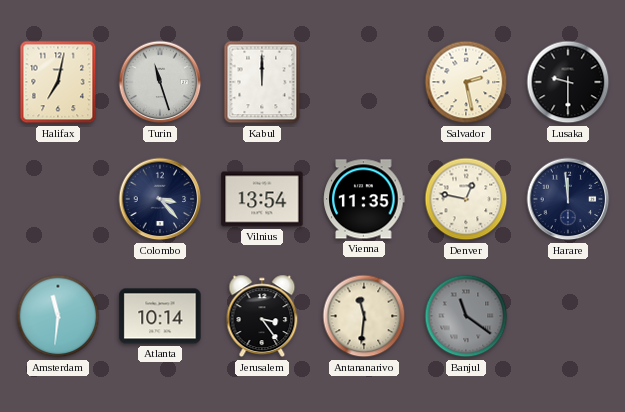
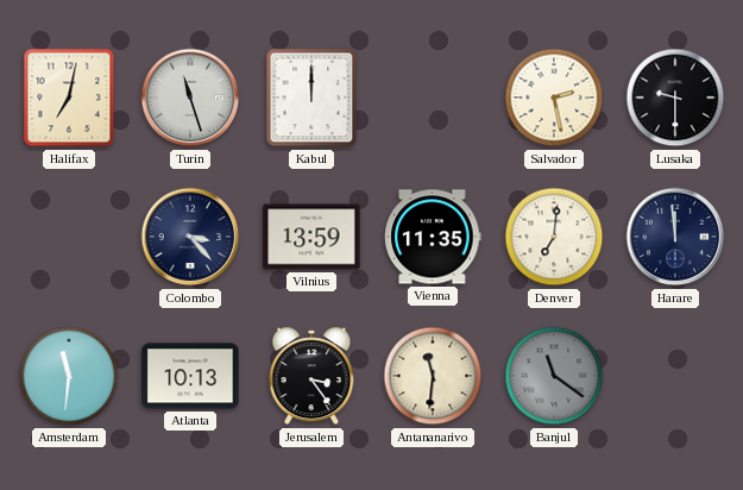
Vilnius: 13:54 -> 13:59 (311, 237)
Denver: 12:47 -> 7:01 (554, 237)
Atlanta: 10:14 -> 10:13 (190, 376)
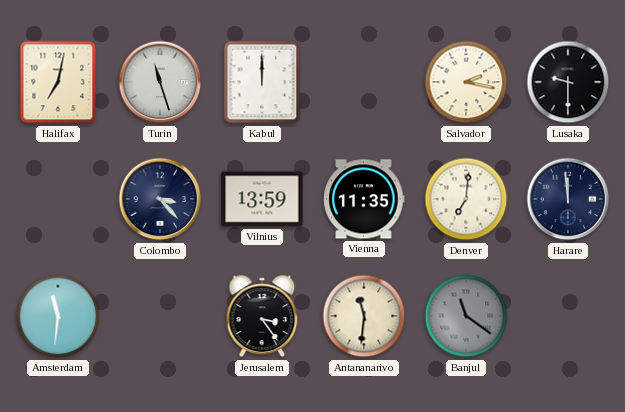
Salvador: 2:28 -> 2:17 (466, 82)
Atlanta: 10:13 -> none (190, 376)
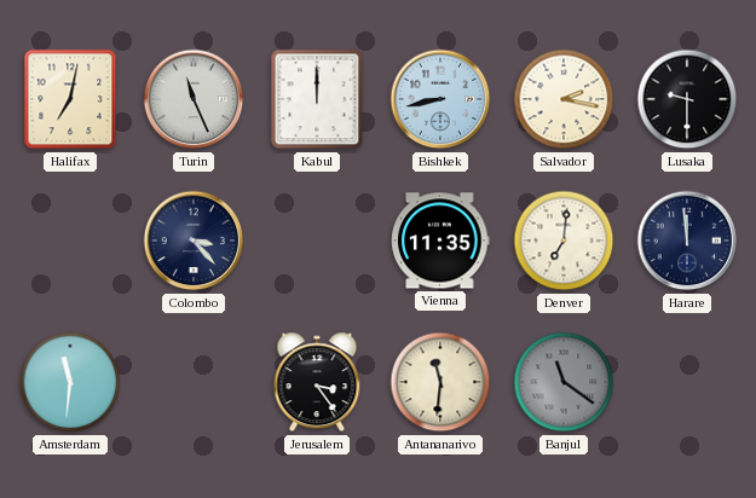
Turin: 11:27 -> 11:26 (194, 99)
Bishkek: none -> 8:43 (440, 99)
Vilnius: 13:59 -> none (262, 199)
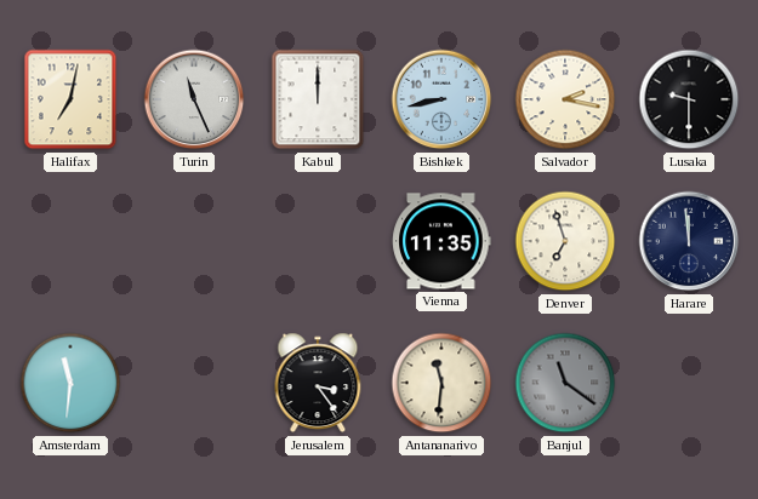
Colombo: 3:23 -> none (194, 241)
Denver: 7:01 -> 6:57 (565, 241)
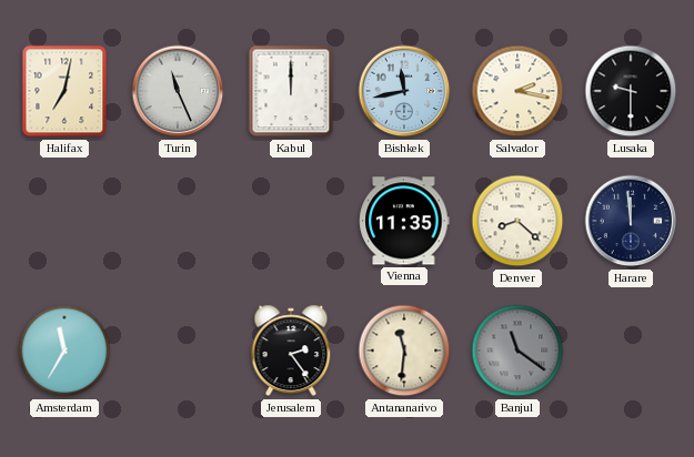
Bishkek: 8:43 -> 11:43 (404, 91)
Denver: 6:57 -> 8:22 (517, 221)
Amsterdam: 11:31 -> 11:35 (64, 351)
Jerusalem: 3:24 -> 2:24 (291, 351)
